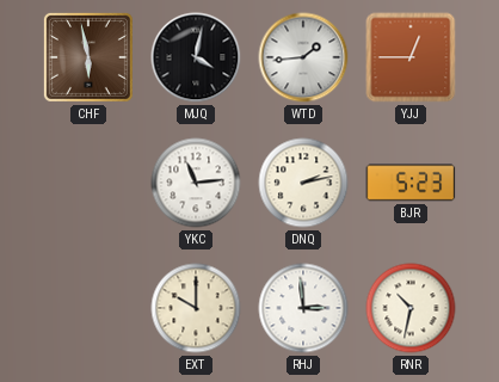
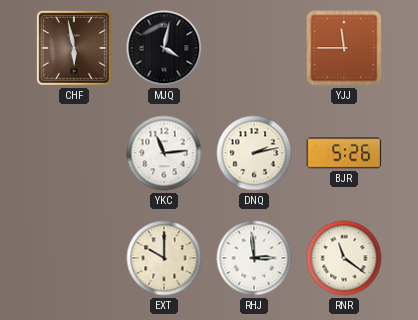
WTD: 1:44 -> none (303, 57)
YJJ: 12:45 -> 11:45 (344, 48)
BJR: 5:23 -> 5:26 (344, 153)
RNR: 10:32 -> 11:21 (344, 258)
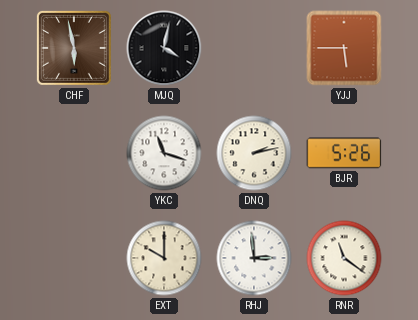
YJJ: 11:45 -> 5:45 (344, 48)
YKC: 11:14 -> 11:18 (164, 153)
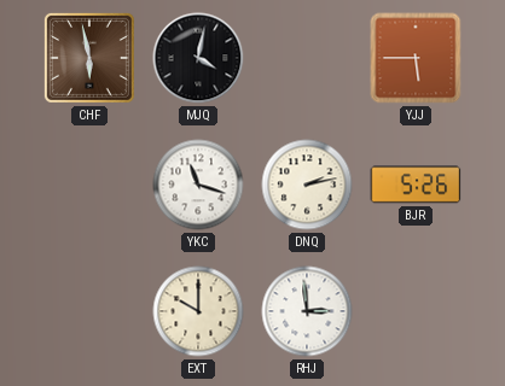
RNR: 11:21 -> none (344, 258)
